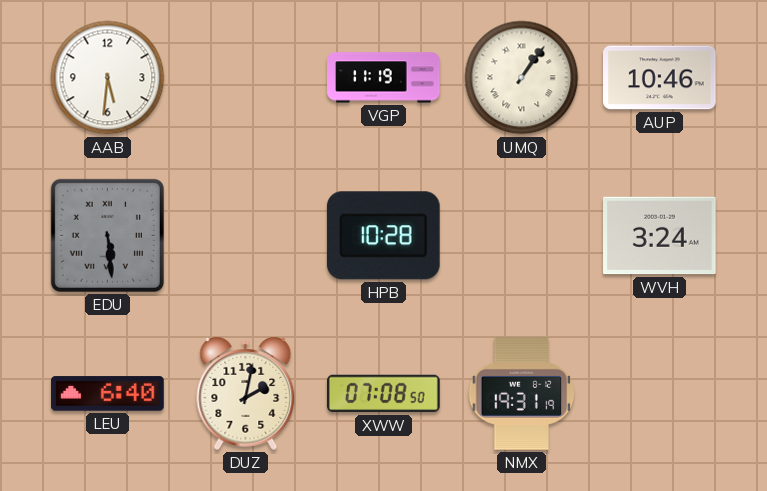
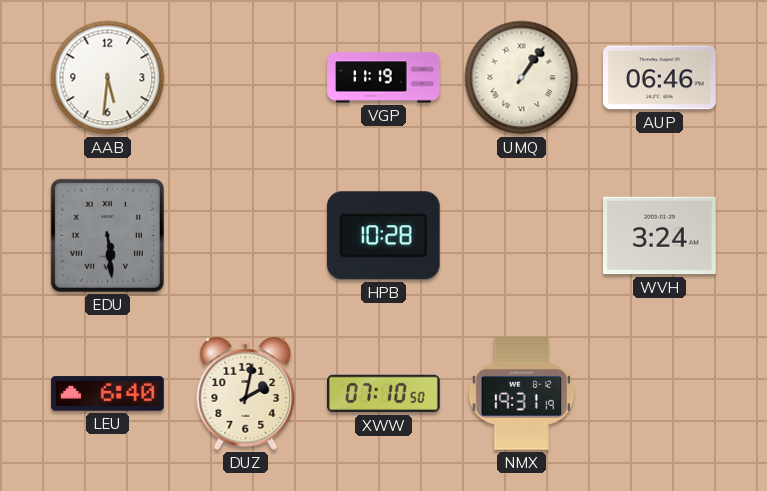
AUP: 10:46 -> 06:46 (660, 78)
XWW: 07:08 -> 07:10 (384, 394)
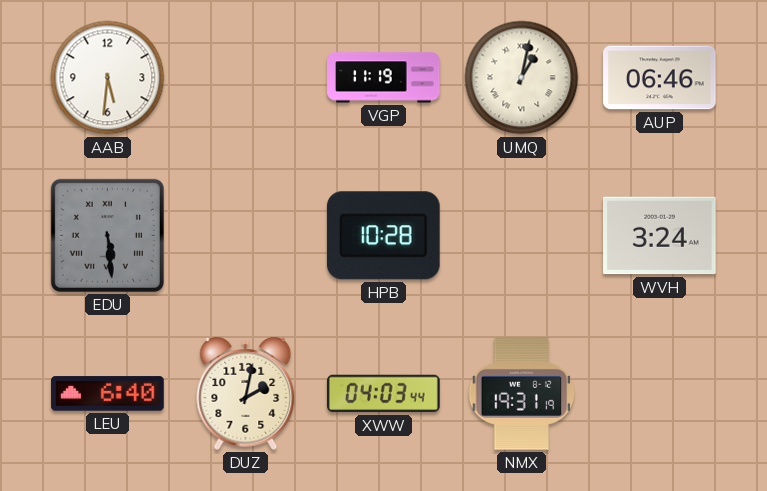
UMQ: 1:06 -> 1:02 (522, 78)
XWW: 07:10 -> 04:03 (384, 394)
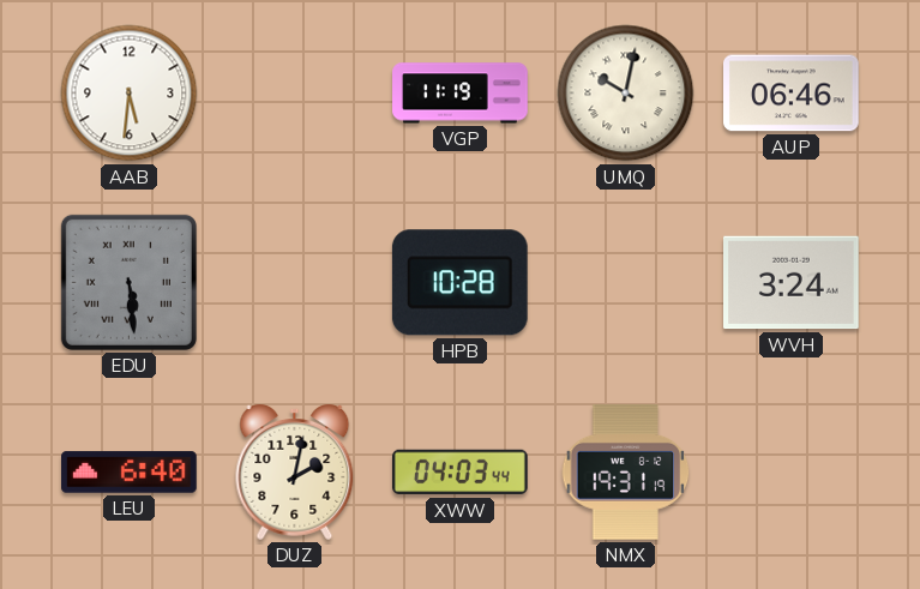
UMQ: 1:02 -> 10:02 (626, 94)
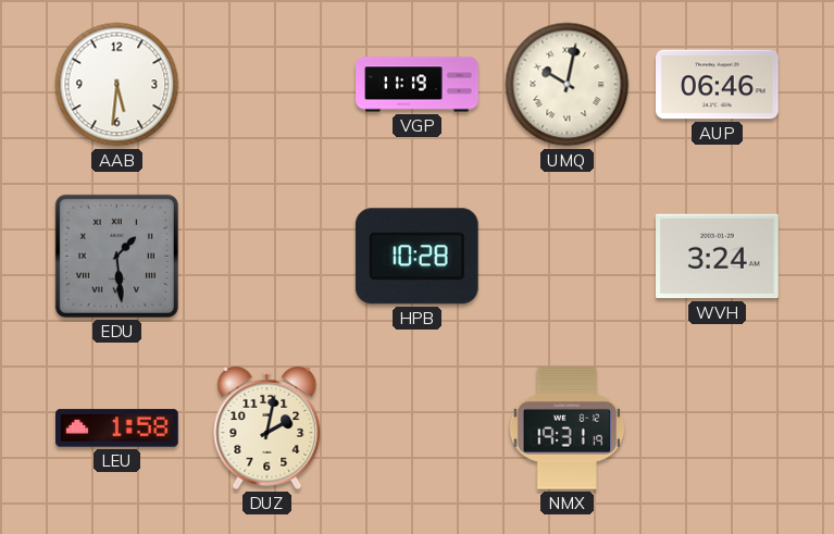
EDU: 5:29 -> 1:29 (116, 256)
LEU: 6:40 -> 1:58 (117, 429)
XWW: 04:03 -> none (461, 473)
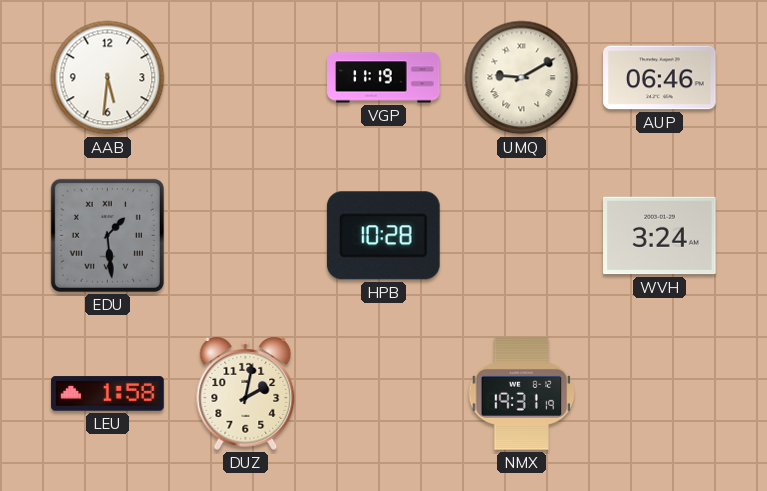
UMQ: 10:02 -> 9:10 (522, 78)
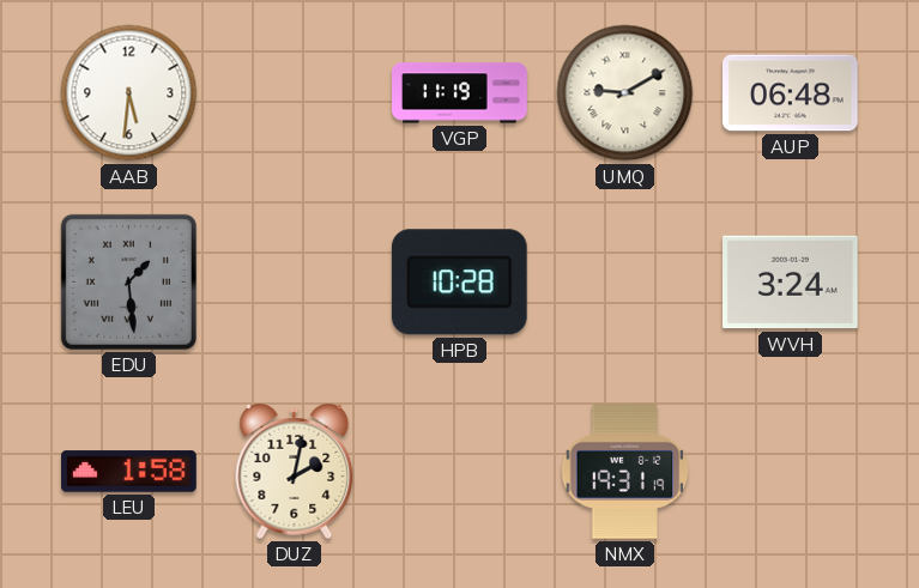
AUP: 06:46 -> 06:48 (791, 93)
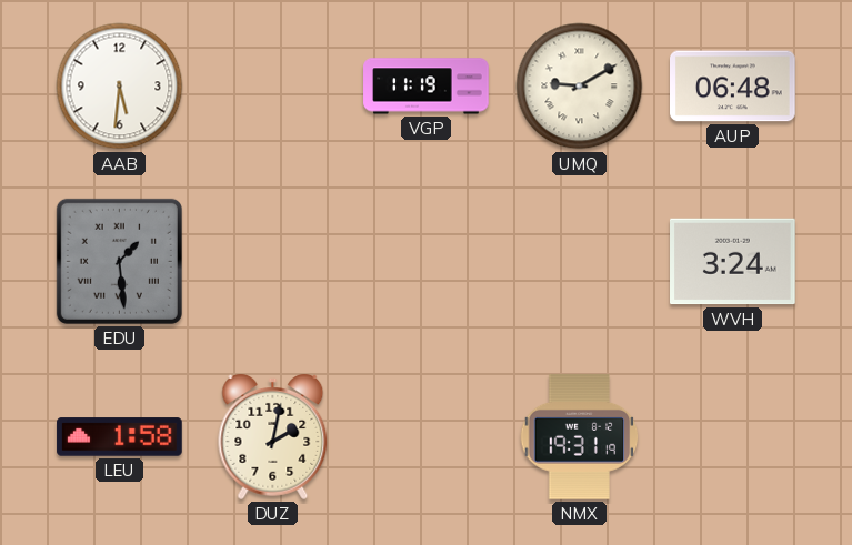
HPB: 10:28 -> none (459, 283)
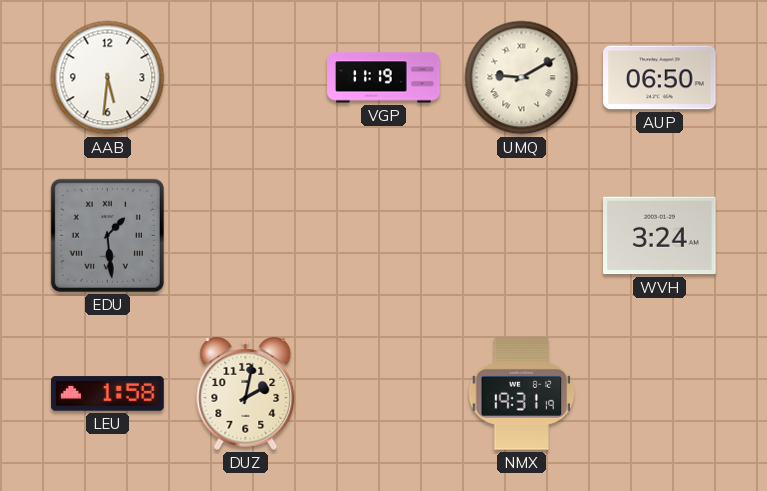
AUP: 06:48 -> 06:50 (660, 78)
